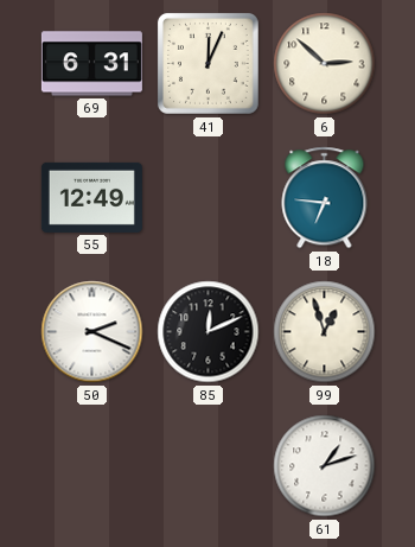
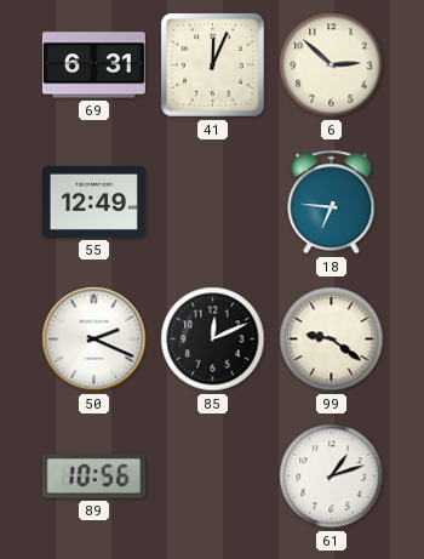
99: 12:57 -> 9:21 (332, 340)
89: none -> 10:56 (93, 477)
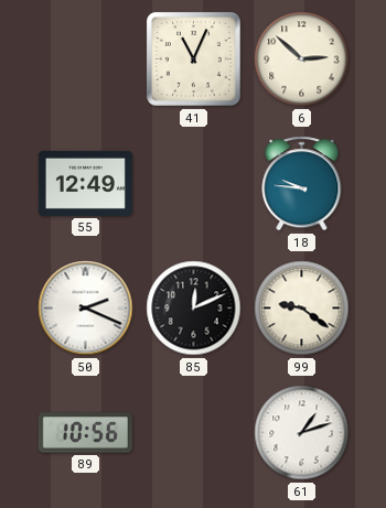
69: 6:31 -> none (93, 65)
41: 12:04 -> 11:04 (193, 58)
18: 6:46 -> 9:46 (302, 184)
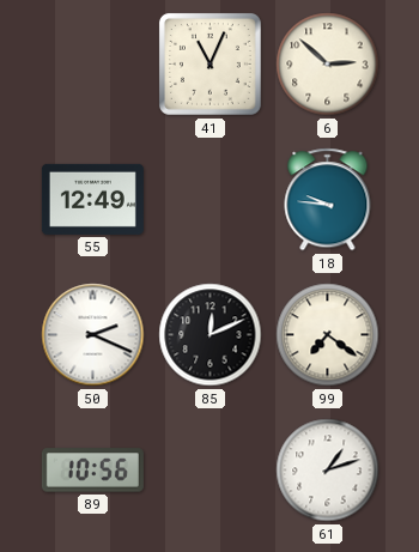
99: 9:21 -> 7:21 (328, 335)
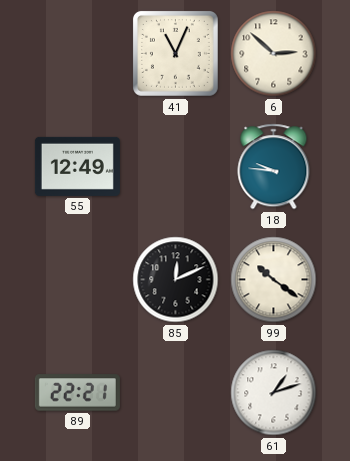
50: 2:19 -> none (93, 335)
99: 7:21 -> 10:21 (274, 280)
89: 10:56 -> 22:21 (77, 393)
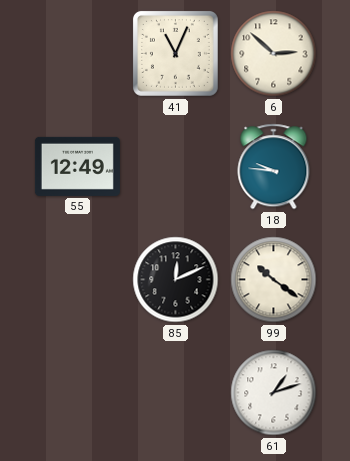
89: 22:21 -> none (77, 393)
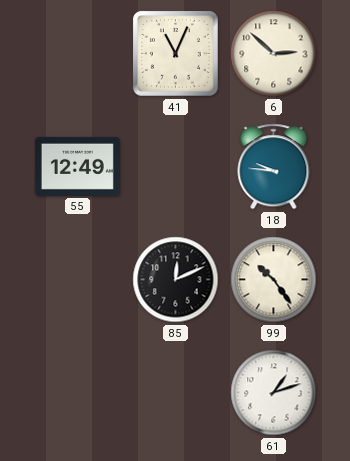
99: 10:21 -> 10:24 (274, 280)
